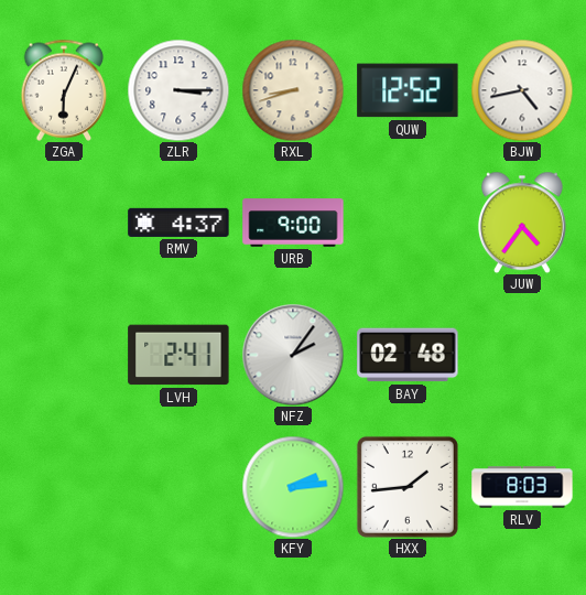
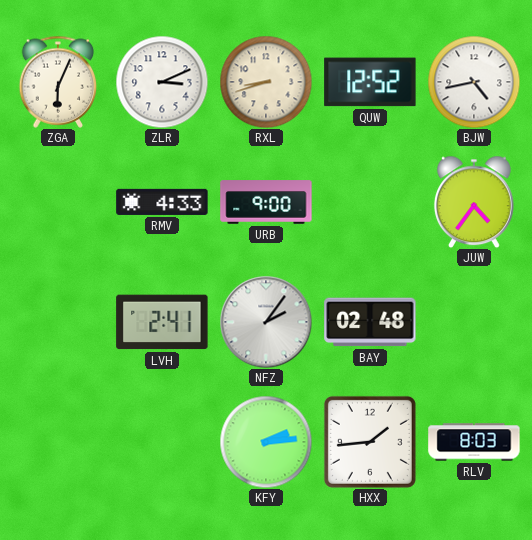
ZLR: 3:15 -> 3:11 (162, 82)
RMV: 4:37 -> 4:33 (162, 202)
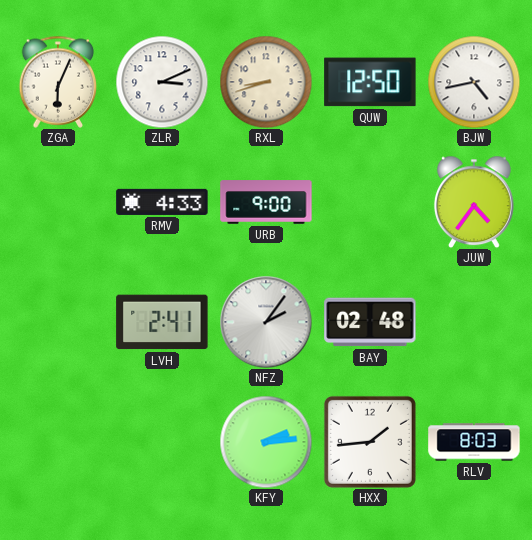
QUW: 12:52 -> 12:50 (370, 82)
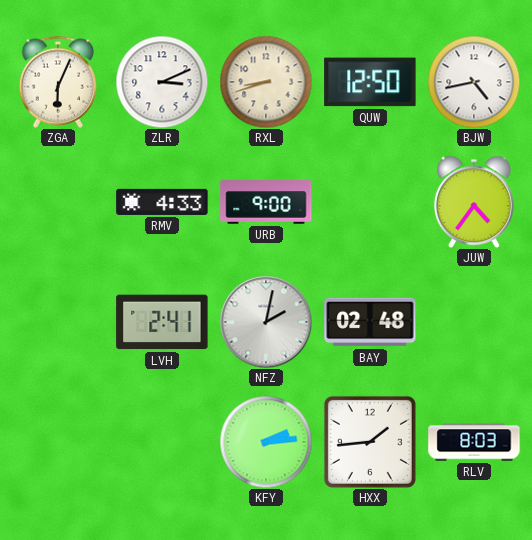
NFZ: 2:06 -> 2:02 (266, 322)
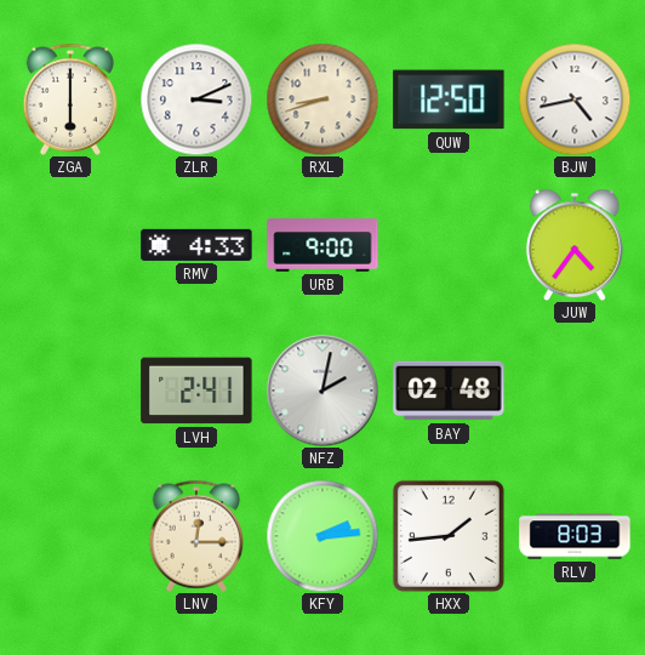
ZGA: 6:04 -> 6:00 (70, 99)
LNV: none -> 12:15 (196, 536)
